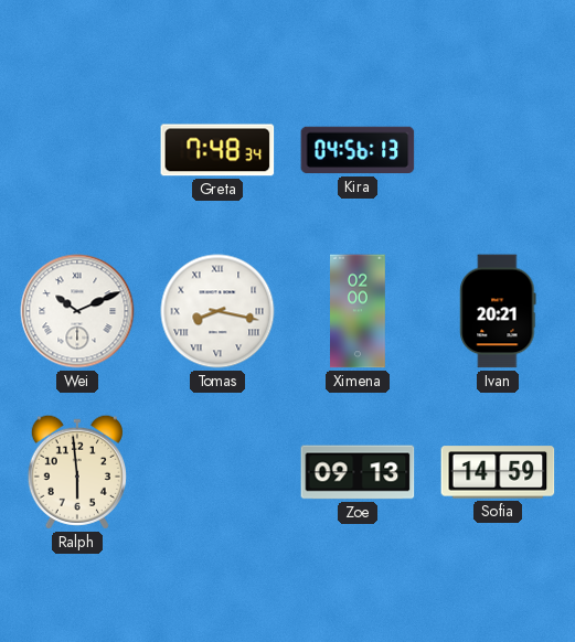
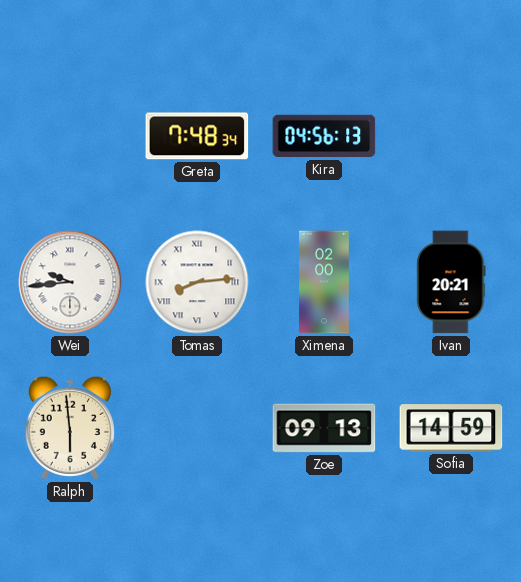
Wei: 10:11 -> 9:44 (70, 282)
Tomas: 8:17 -> 8:14 (197, 282)
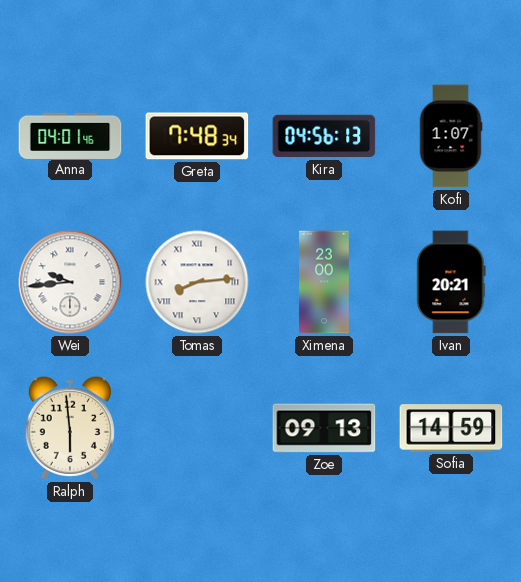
Anna: none -> 04:01 (70, 135)
Kofi: none -> 1:07 (451, 136)
Ximena: 02:00 -> 23:00 (325, 282)
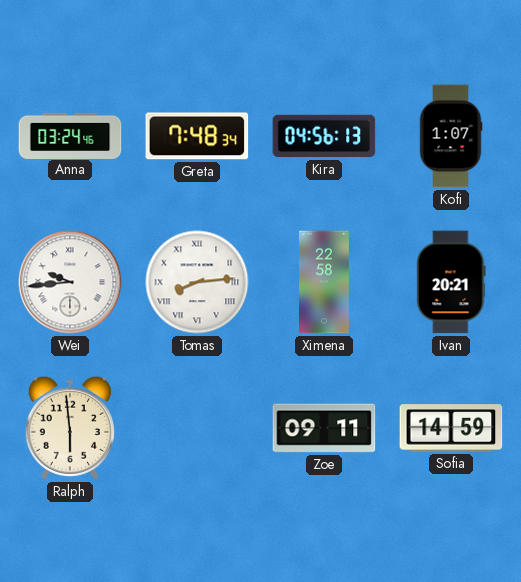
Anna: 04:01 -> 03:24 (70, 135)
Ximena: 23:00 -> 22:58 (325, 282)
Zoe: 09:13 -> 09:11 (324, 428)
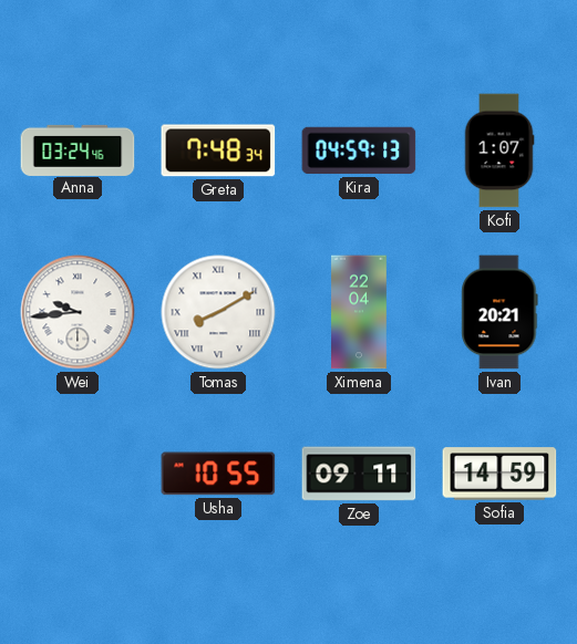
Kira: 04:56 -> 04:59 (359, 150)
Tomas: 8:14 -> 8:10 (218, 312)
Ximena: 22:58 -> 22:04 (360, 312)
Ralph: 5:59 -> none (70, 428)
Usha: none -> 10:55 (218, 474)
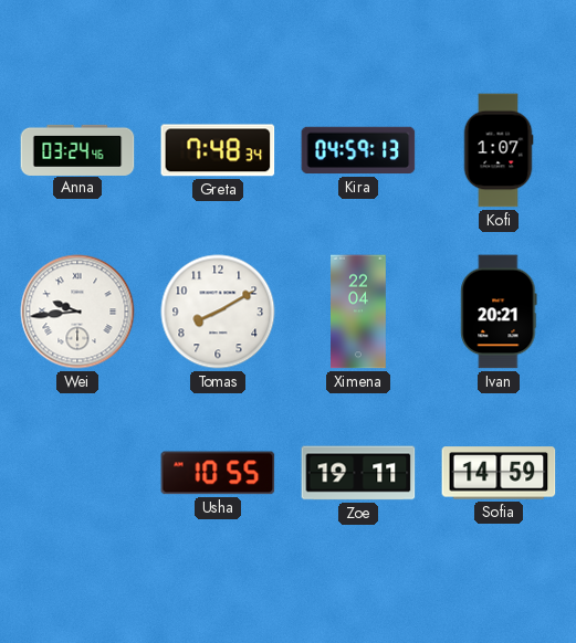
Tomas numerals: Roman -> Arabic (218, 312)
Zoe: 09:11 -> 19:11 (358, 473)
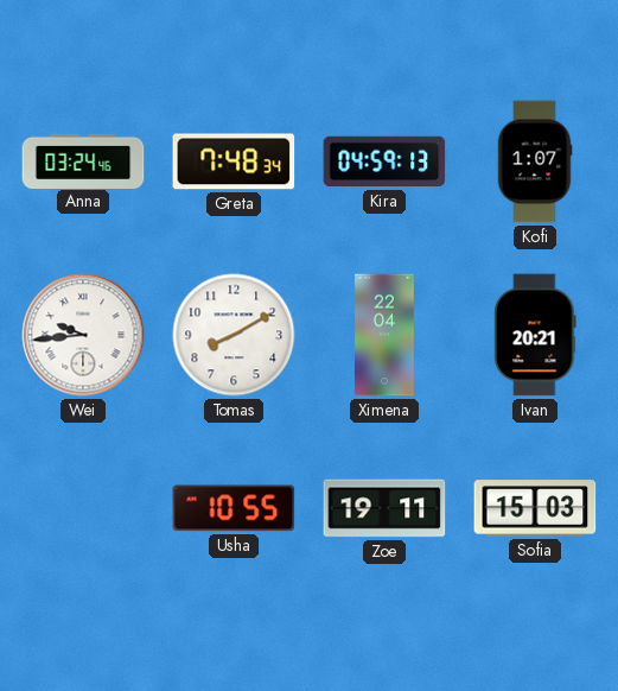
Sofia: 14:59 -> 15:03 (535, 508)
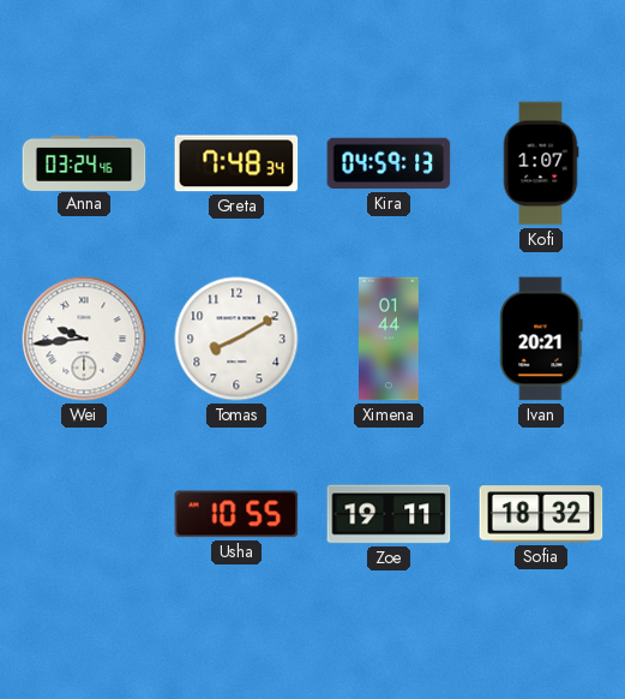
Ximena: 22:04 -> 01:44 (390, 339)
Sofia: 15:03 -> 18:32 (541, 514)
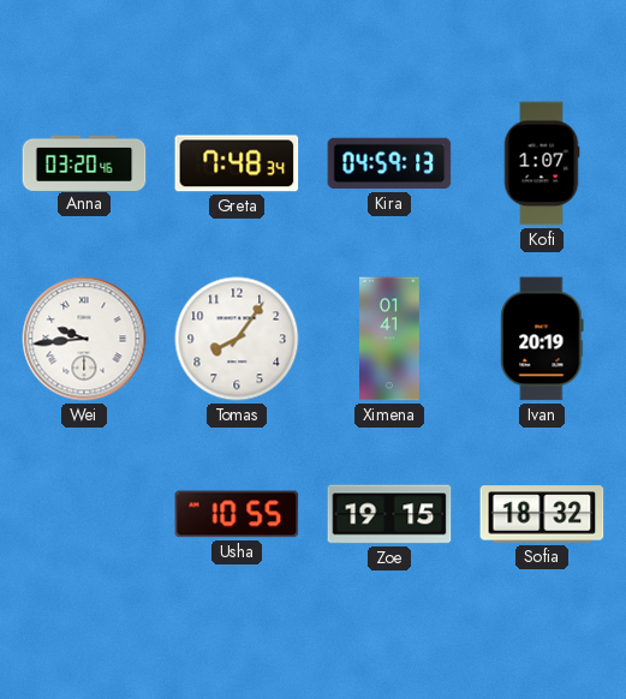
Anna: 03:24 -> 03:20 (84, 162)
Tomas: 8:10 -> 8:06 (237, 339)
Ximena: 01:44 -> 01:41 (390, 339)
Ivan: 20:21 -> 20:19 (542, 339)
Zoe: 19:11 -> 19:15 (389, 514)
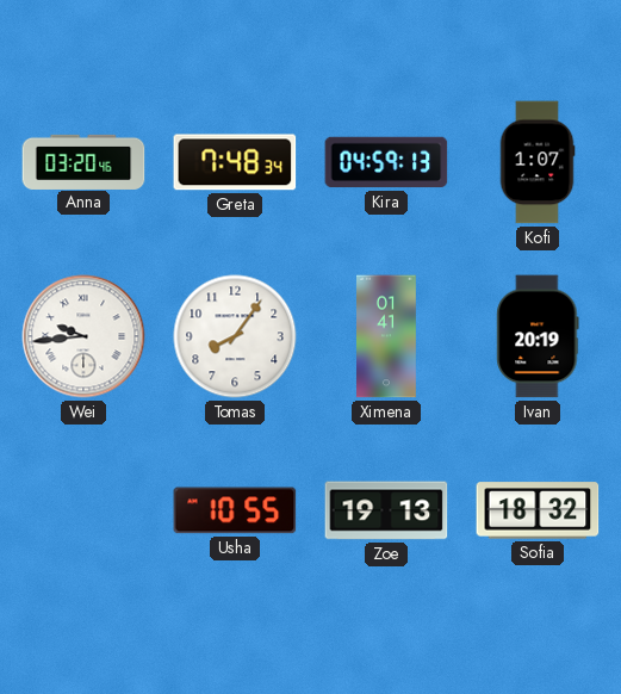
Zoe: 19:15 -> 19:13 (386, 510)
